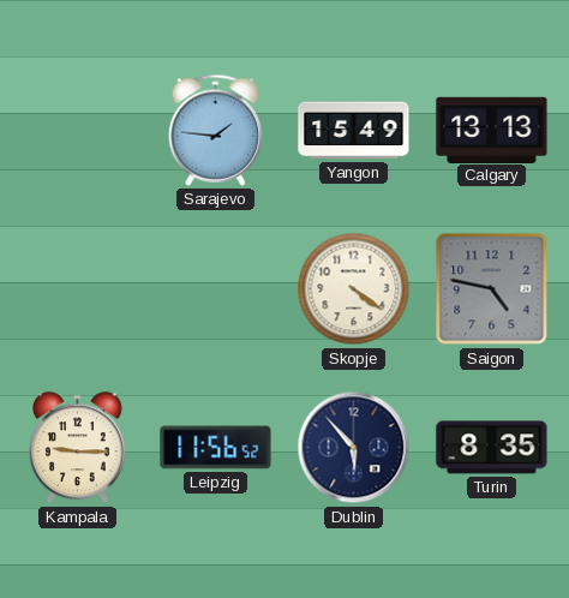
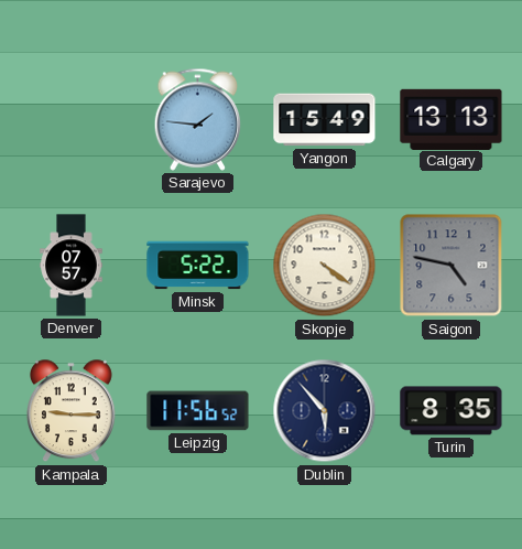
Denver: none -> 07:57 (72, 266)
Minsk: none -> 5:22 (198, 266)
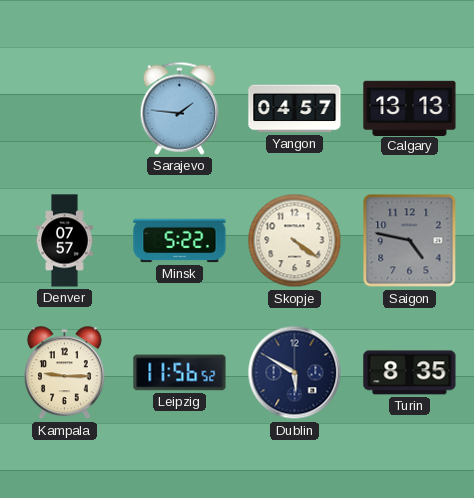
Yangon: 15:49 -> 04:57 (295, 109)
Dublin: 5:53 -> 5:50 (295, 373)
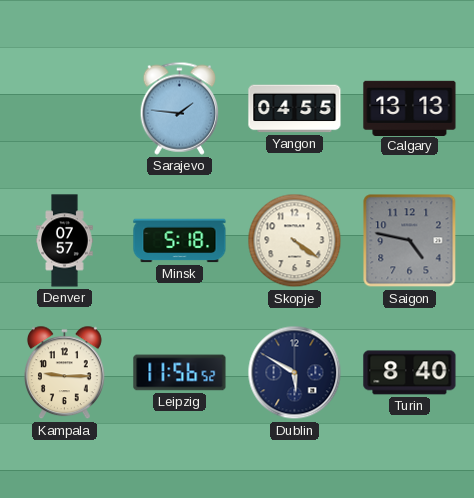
Yangon: 04:57 -> 04:55 (295, 109)
Minsk: 5:22 -> 5:18 (180, 241)
Turin: 8:35 -> 8:40 (410, 373)
